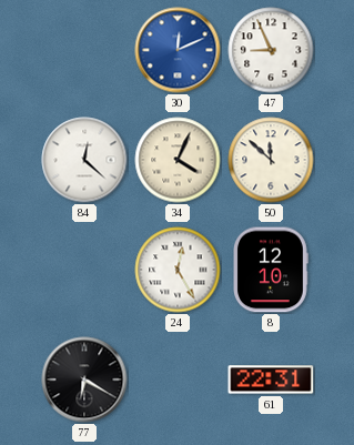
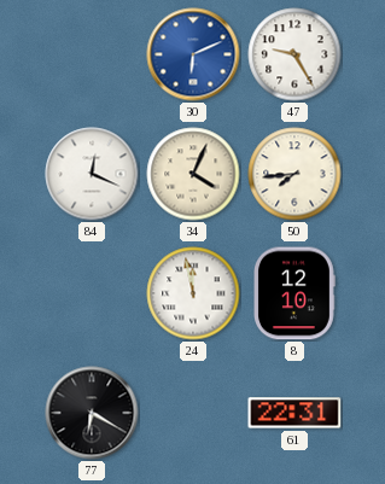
30: 12:11 -> 6:11 (193, 54)
47: 8:56 -> 9:25 (294, 54)
84: 12:22 -> 12:19 (92, 174)
50: 11:52 -> 7:44 (294, 174)
24: 12:25 -> 11:58 (193, 293)
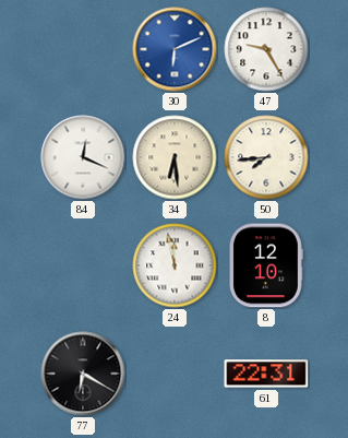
34: 4:04 -> 6:29 (175, 157)
